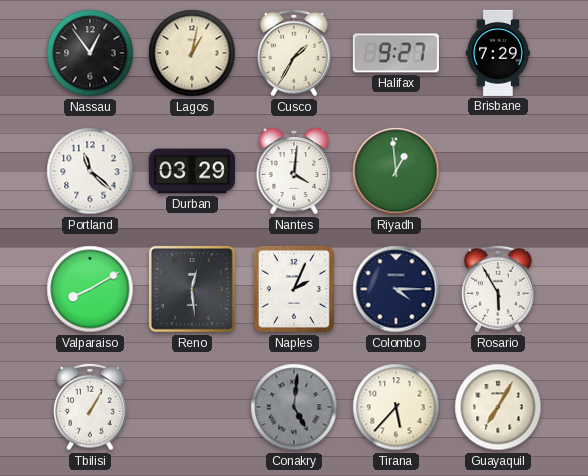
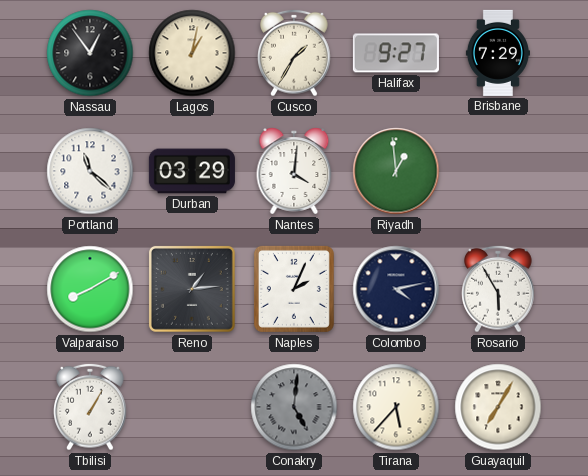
Reno: 12:29 -> 1:14 (192, 289)
Colombo: 4:15 -> 4:13 (396, 289)
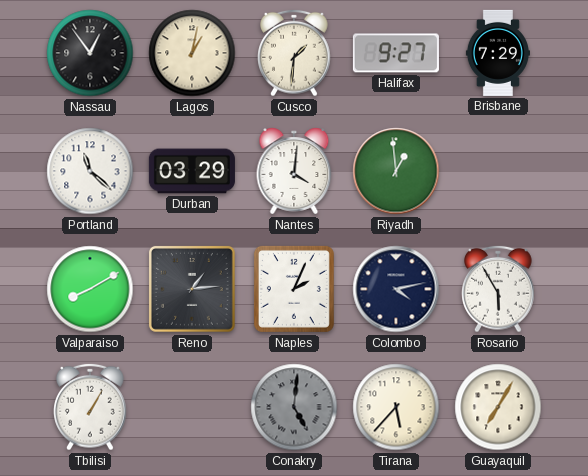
Cusco: 1:35 -> 1:31 (294, 53)
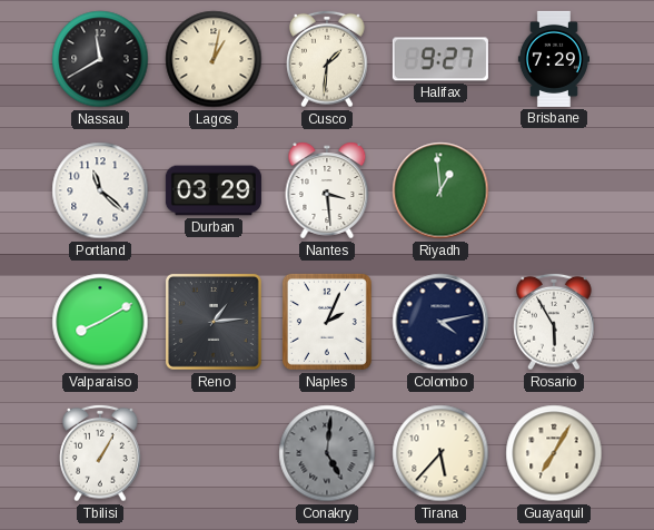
Nassau: 12:54 -> 11:40 (100, 59)
Nantes: 4:01 -> 3:29 (327, 190)
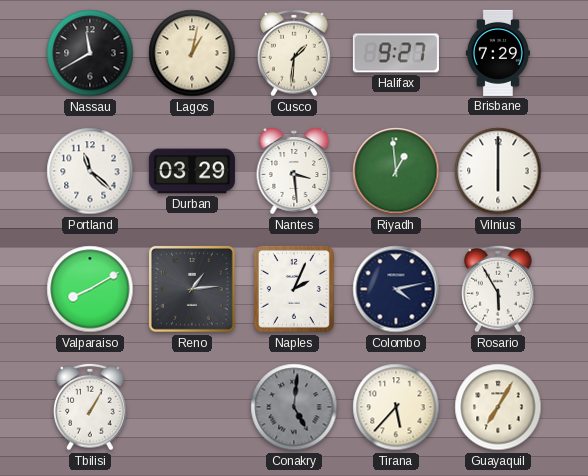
Vilnius: none -> 6:00 (498, 171)
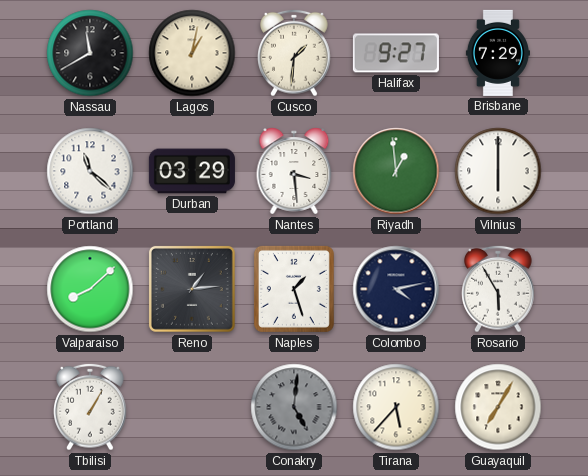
Valparaiso: 8:10 -> 8:08 (90, 289)
Naples: 2:04 -> 1:27 (294, 289)
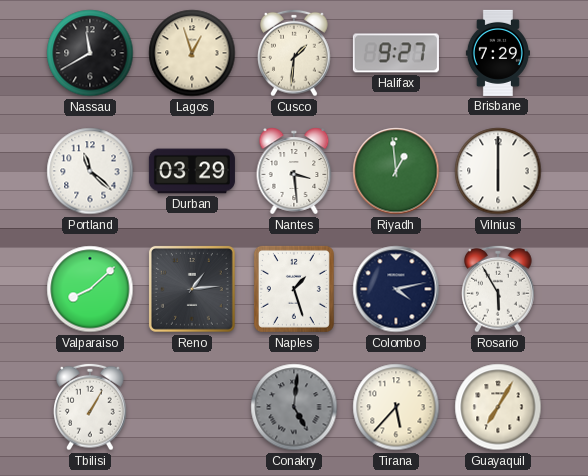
Lagos: 1:02 -> 12:57 (192, 53)
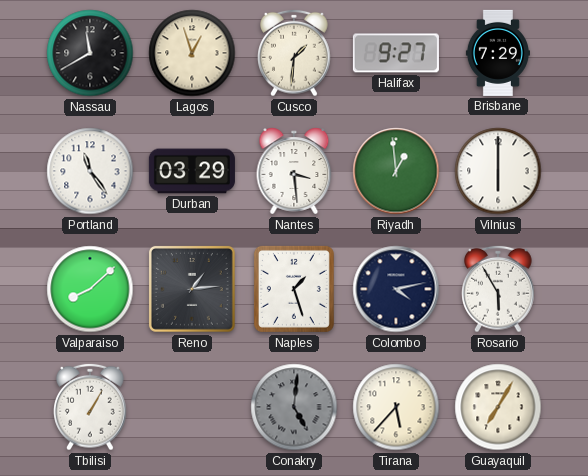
Portland: 11:22 -> 11:24 (90, 171)
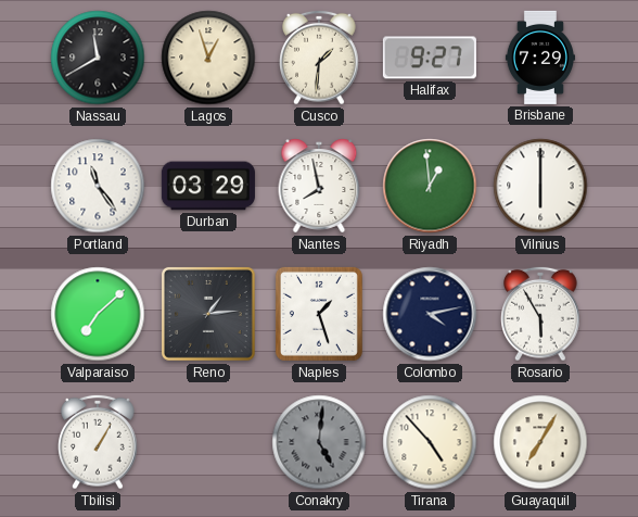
Nantes: 3:29 -> 7:58 (319, 186)
Valparaiso: 8:08 -> 7:08 (98, 314)
Tirana: 5:37 -> 4:53 (430, 442)
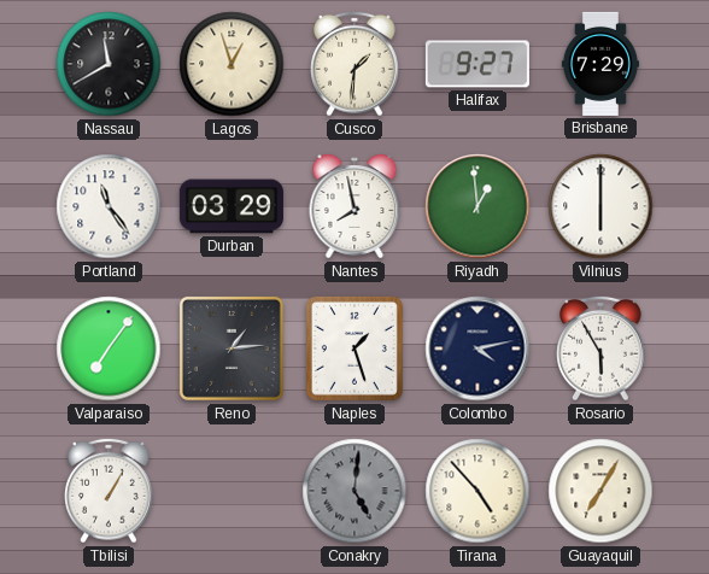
Valparaiso: 7:08 -> 7:06 (109, 348)
